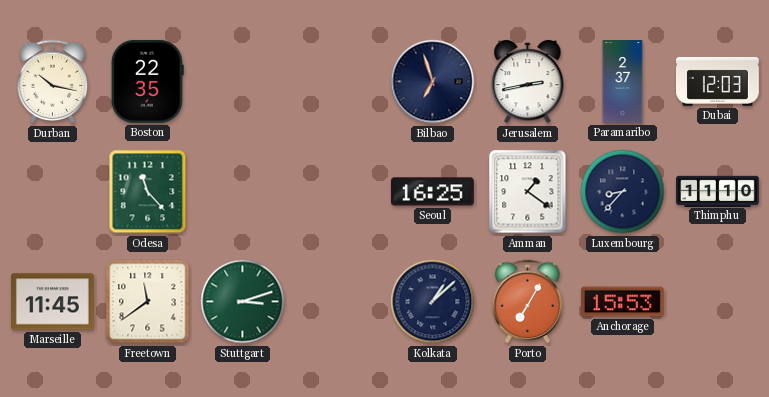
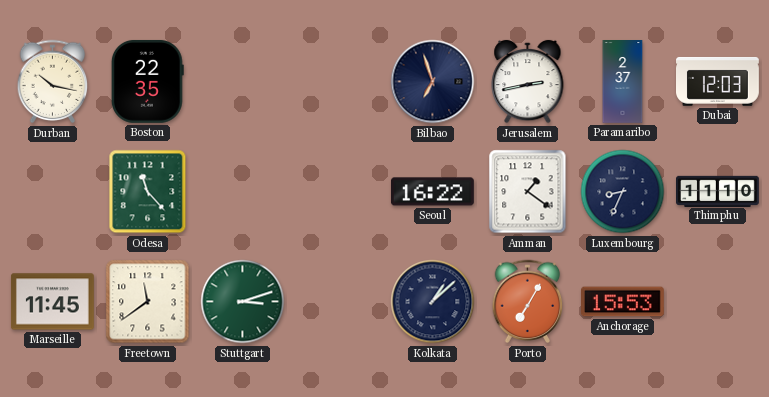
Seoul: 16:25 -> 16:22 (432, 192)
Luxembourg: 8:37 -> 8:34 (623, 192)
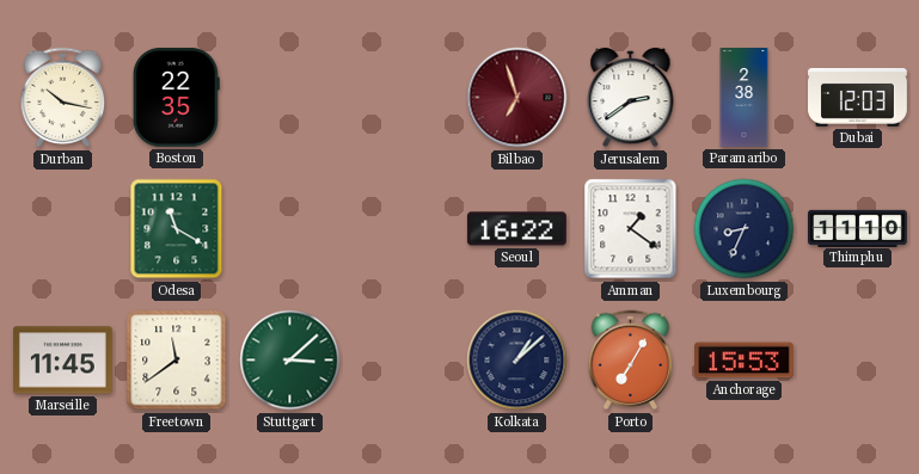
Bilbao dial: navy -> burgundy (517, 98)
Jerusalem: 2:43 -> 2:39 (631, 98)
Paramaribo: 2:37 -> 2:38 (745, 98)
Odesa: 11:23 -> 11:20 (177, 229)
Stuttgart: 3:12 -> 3:08 (290, 361)
